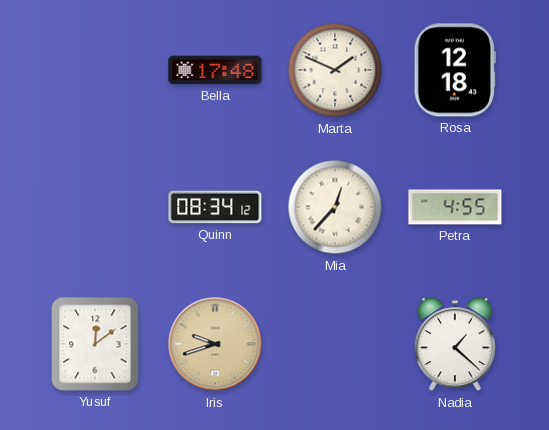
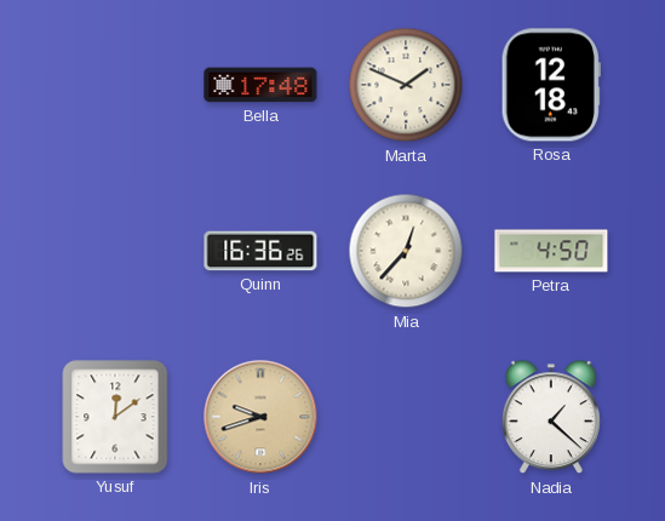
Quinn: 08:34 -> 16:36 (260, 251)
Petra: 4:55 -> 4:50 (551, 251)
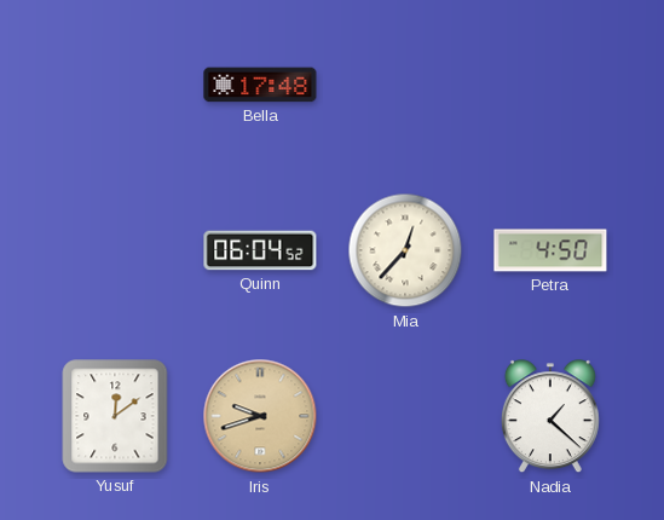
Marta: 1:49 -> none (406, 85)
Rosa: 12:18 -> none (551, 85)
Quinn: 16:36 -> 06:04 (260, 250)
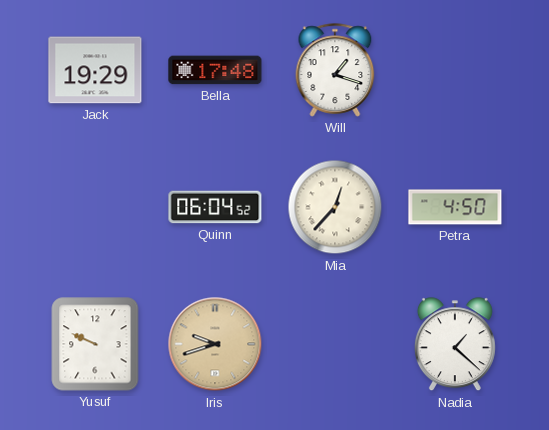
Jack: none -> 19:29 (95, 70)
Will: none -> 1:18 (335, 70)
Yusuf: 12:09 -> 9:49 (95, 344)
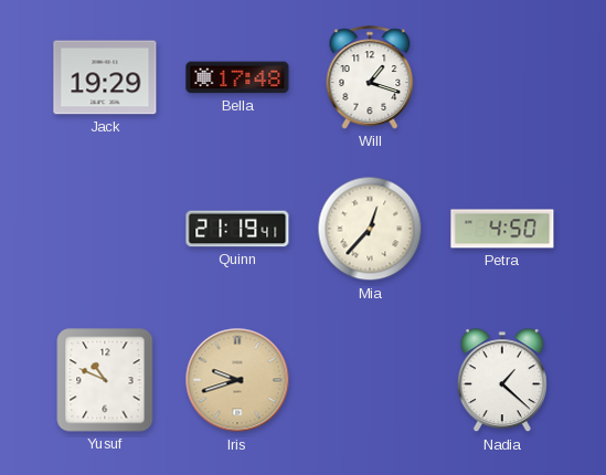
Quinn: 06:04 -> 21:19 (237, 229)
Yusuf: 9:49 -> 10:49 (105, 380)
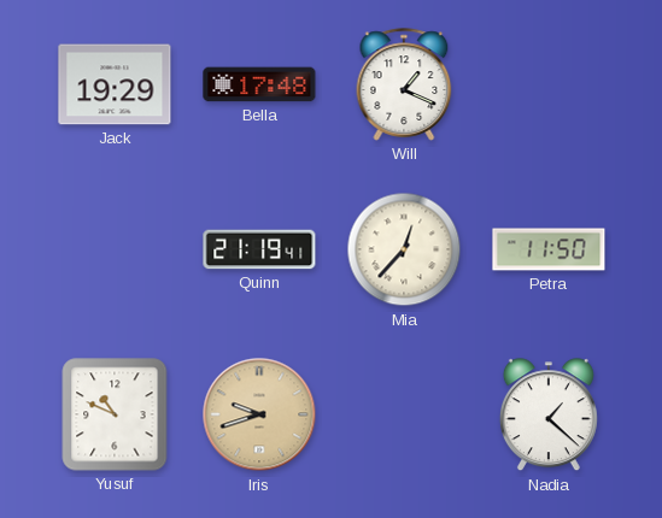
Will: 1:18 -> 1:19 (404, 84)
Petra: 4:50 -> 11:50 (549, 249)
